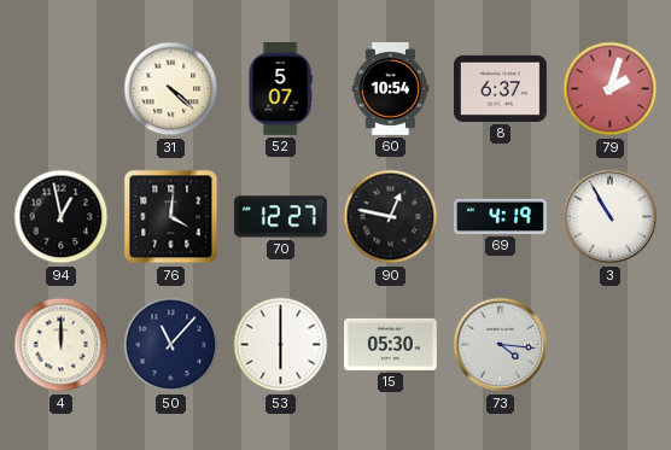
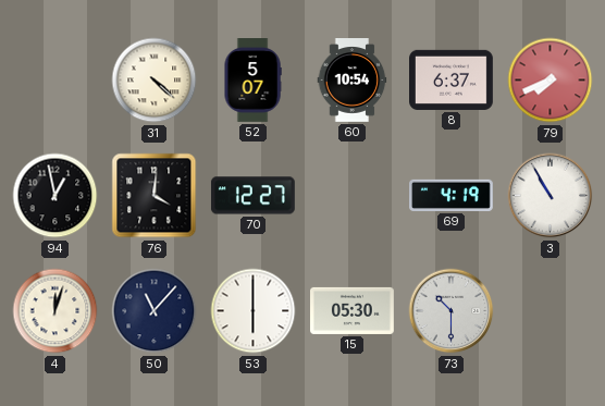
79: 2:03 -> 7:41 (551, 81)
90: 12:47 -> none (391, 217)
4: 12:00 -> 12:03 (55, 311)
73: 4:16 -> 10:30 (452, 311)
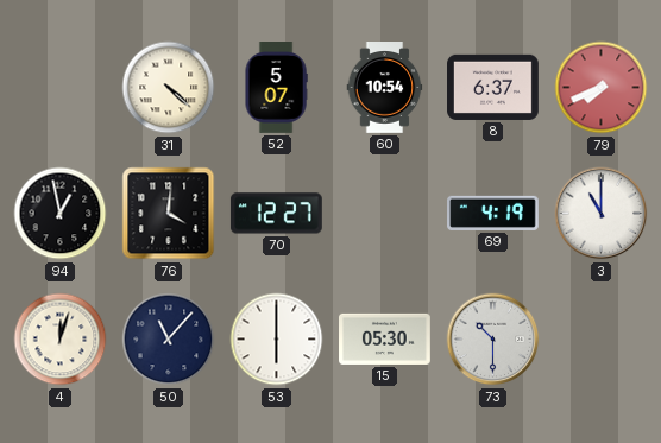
3: 10:55 -> 11:00 (602, 214)
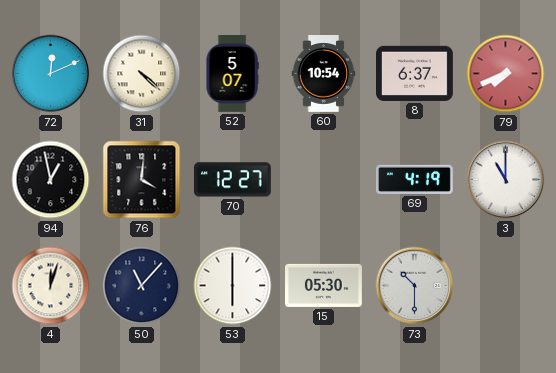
72: none -> 12:11 (51, 74)
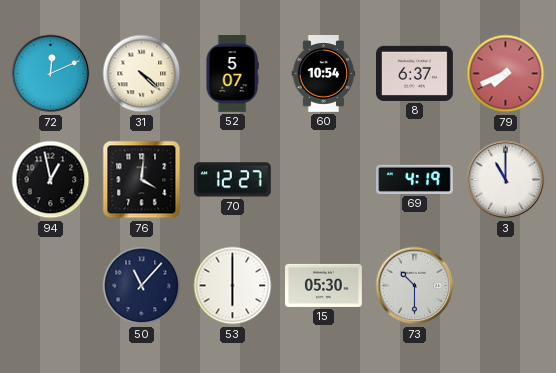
4: 12:03 -> none (51, 286)
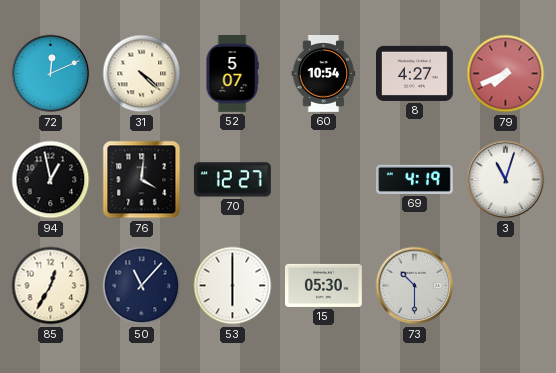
8: 6:37 -> 4:27 (415, 73)
3: 11:00 -> 11:03 (506, 180)
85: none -> 12:35 (51, 286)
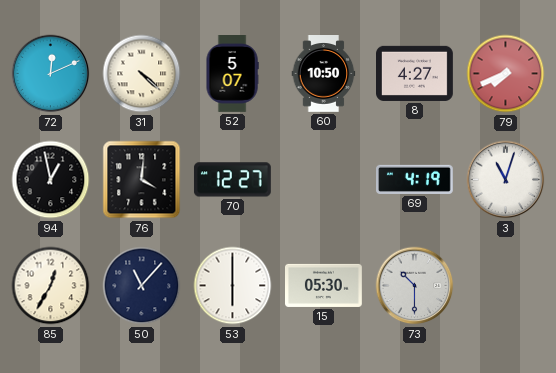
60: 10:54 -> 10:50 (324, 74)
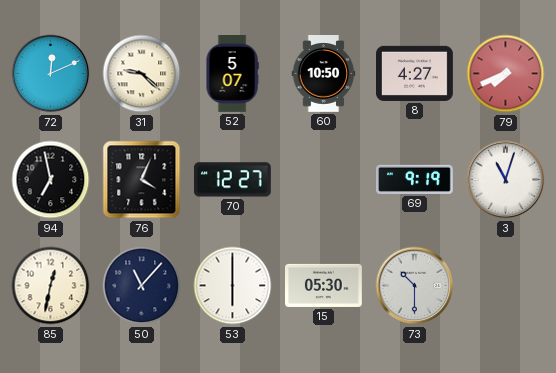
31: 4:22 -> 9:22 (142, 74)
94: 12:58 -> 6:58 (51, 180)
76: 4:01 -> 4:04 (142, 180)
69: 4:19 -> 9:19 (415, 179)
85: 12:35 -> 12:32 (51, 286)
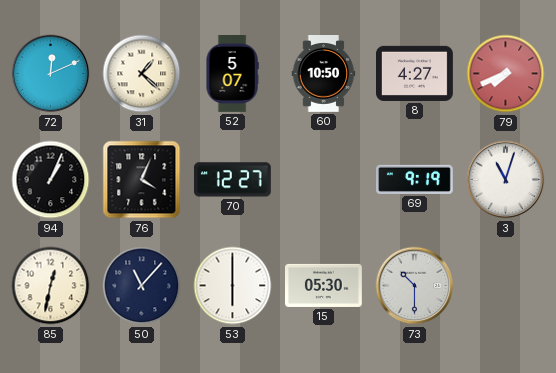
31: 9:22 -> 1:22 (142, 74)
94: 6:58 -> 1:04 (51, 180)
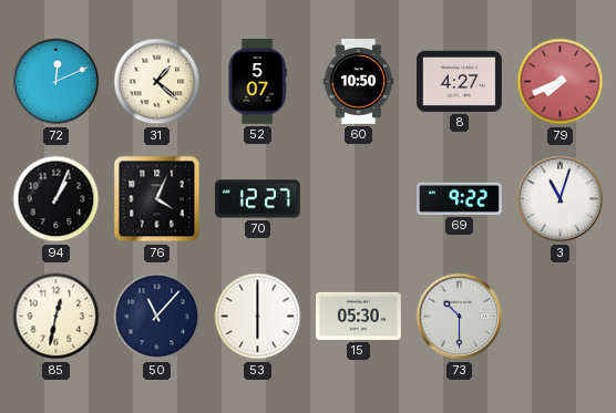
69: 9:19 -> 9:22 (460, 198)
